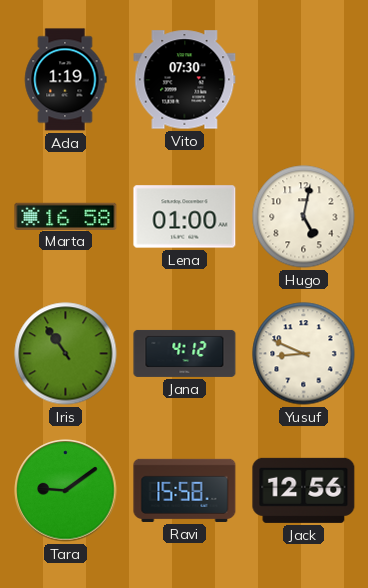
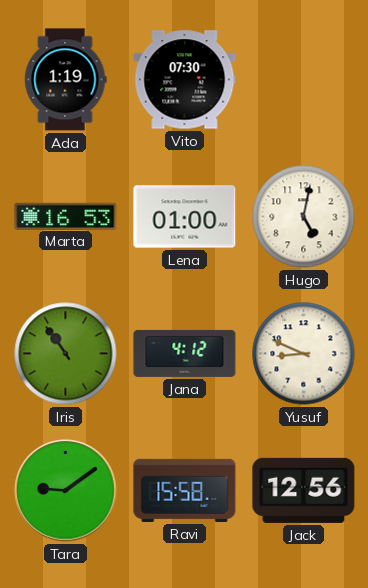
Marta: 16:58 -> 16:53 (66, 216)
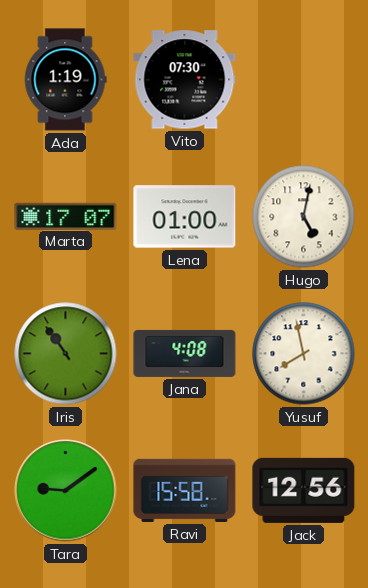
Marta: 16:53 -> 17:07 (66, 216)
Jana: 4:12 -> 4:08 (185, 353)
Yusuf: 8:49 -> 7:58 (304, 354)
